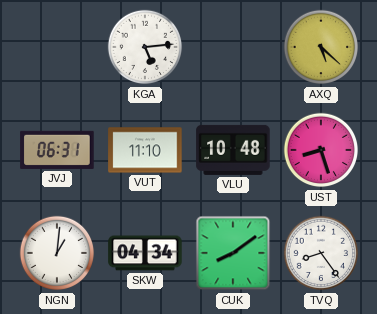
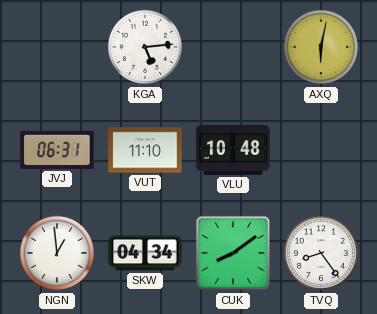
AXQ: 5:22 -> 6:02 (321, 47)
UST: 8:27 -> none (321, 150)
NGN: 1:01 -> 12:59 (57, 253)
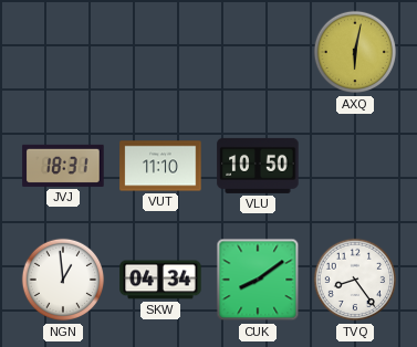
KGA: 5:14 -> none (145, 47)
JVJ: 06:31 -> 18:31 (63, 166)
VLU: 10:48 -> 10:50 (258, 166)
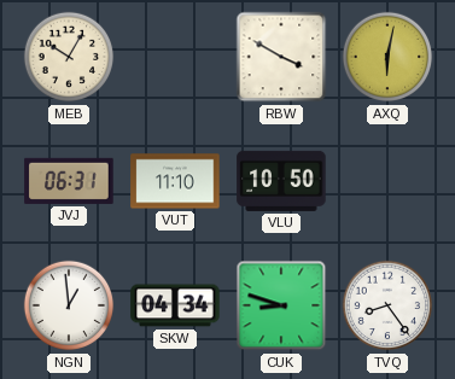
MEB: none -> 10:05 (69, 57)
RBW: none -> 3:50 (281, 57)
JVJ: 18:31 -> 06:31 (69, 181)
CUK: 8:09 -> 8:48 (281, 305)
